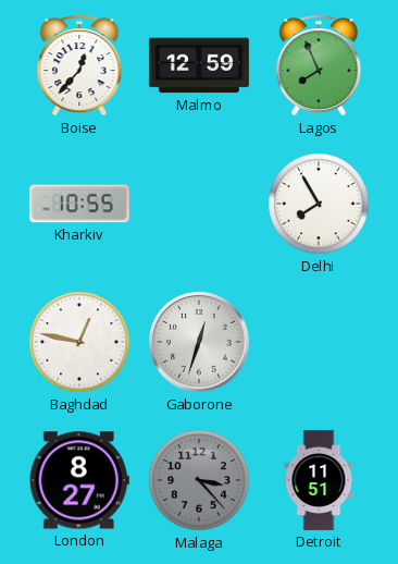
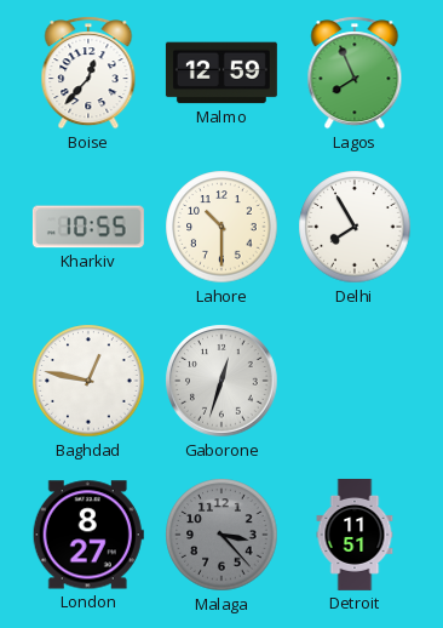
Lahore: none -> 10:30 (221, 227)
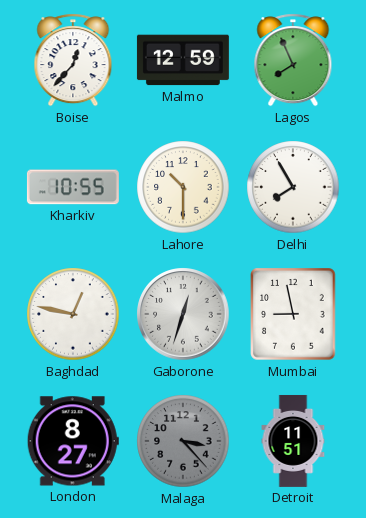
Mumbai: none -> 8:58 (293, 314)
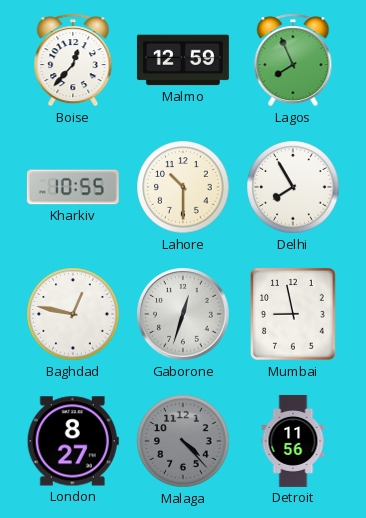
Malaga: 3:23 -> 4:23 (183, 441)
Detroit: 11:51 -> 11:56 (293, 441)
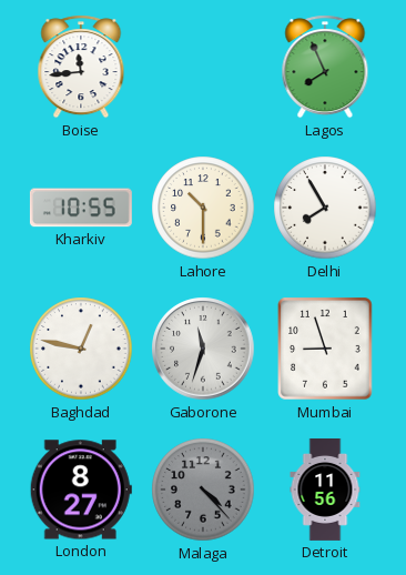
Boise: 12:37 -> 11:44 (81, 67)
Malmo: 12:59 -> none (183, 60)
Gaborone: 12:33 -> 11:33 (203, 349)
Mumbai: 8:58 -> 8:57 (325, 349)
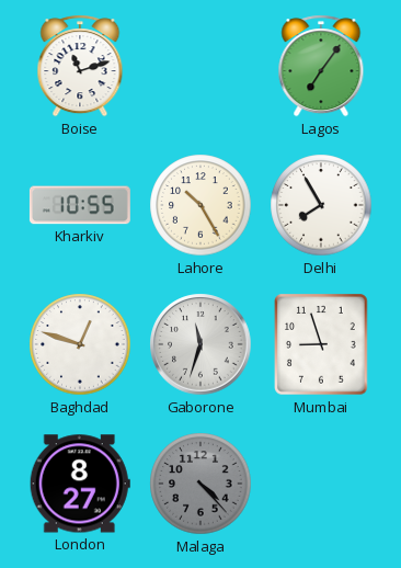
Boise: 11:44 -> 11:12 (80, 66)
Lagos: 7:56 -> 7:06 (321, 66)
Lahore: 10:30 -> 10:25 (200, 205)
Baghdad: 12:47 -> 12:48 (80, 344)
Detroit: 11:56 -> none (325, 490)
